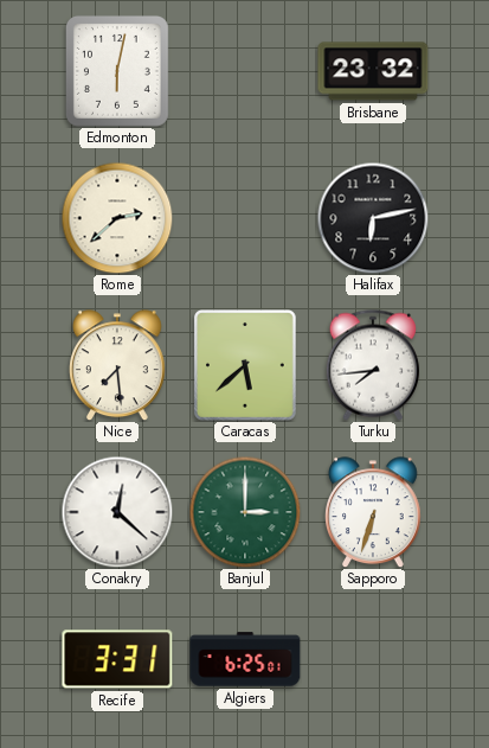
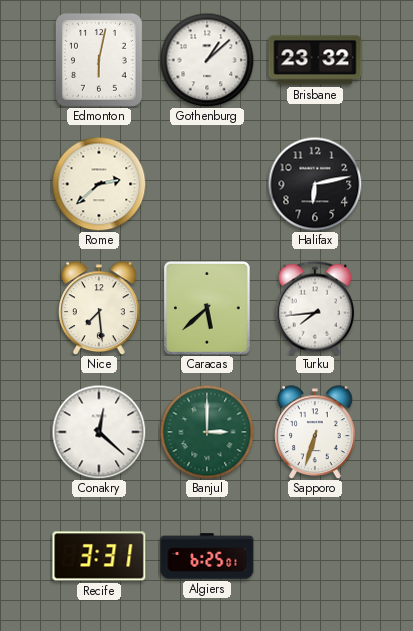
Gothenburg: none -> 1:08 (207, 60)
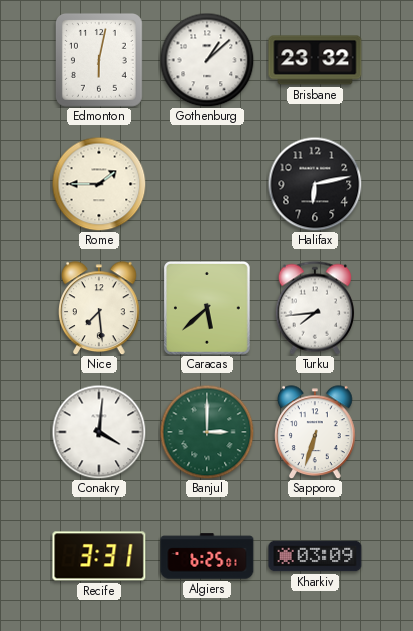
Rome: 2:38 -> 1:45 (99, 184)
Conakry: 12:22 -> 4:01 (99, 432)
Kharkiv: none -> 03:09 (315, 556)
